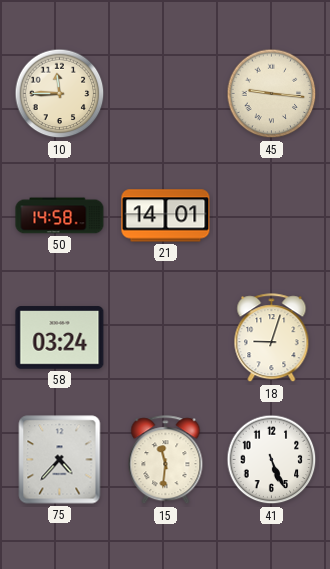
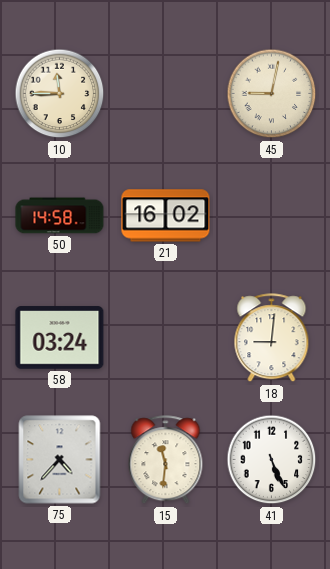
45: 9:16 -> 9:02 (272, 94)
21: 14:01 -> 16:02 (166, 216)
18: 9:03 -> 9:01 (272, 338)
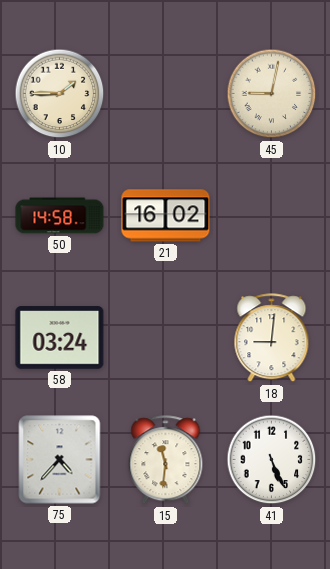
10: 11:45 -> 1:45 (60, 94)
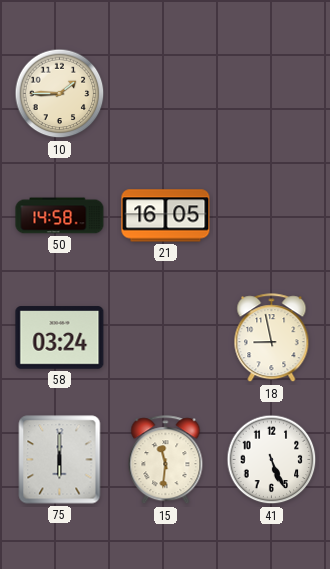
45: 9:02 -> none (272, 94)
21: 16:02 -> 16:05 (166, 216)
18: 9:01 -> 8:58 (272, 338)
75: 4:37 -> 6:00 (60, 460)
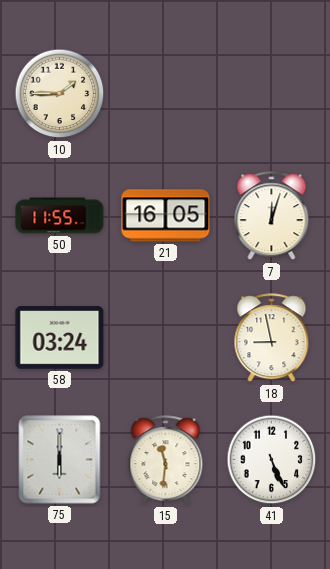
50: 14:58 -> 11:55 (60, 216)
7: none -> 12:03 (272, 216)
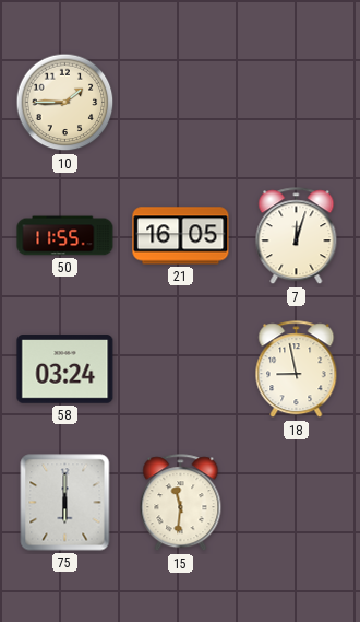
41: 5:26 -> none (272, 460)
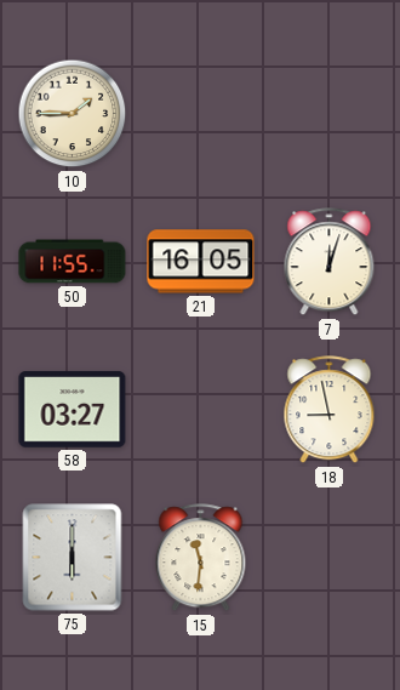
58: 03:24 -> 03:27 (73, 410)
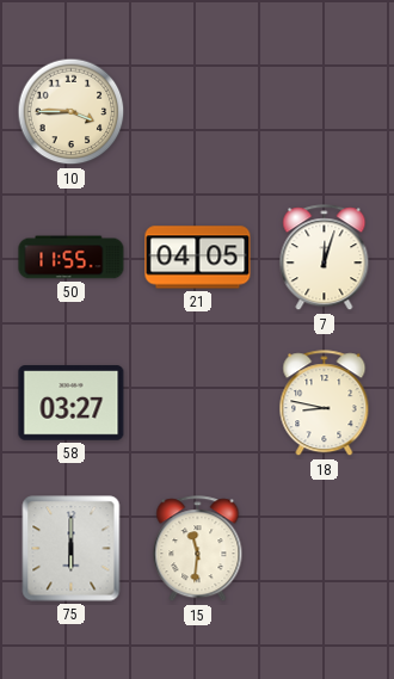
10: 1:45 -> 3:45 (72, 112)
21: 16:05 -> 04:05 (198, 258)
18: 8:58 -> 8:47 (325, 403)
